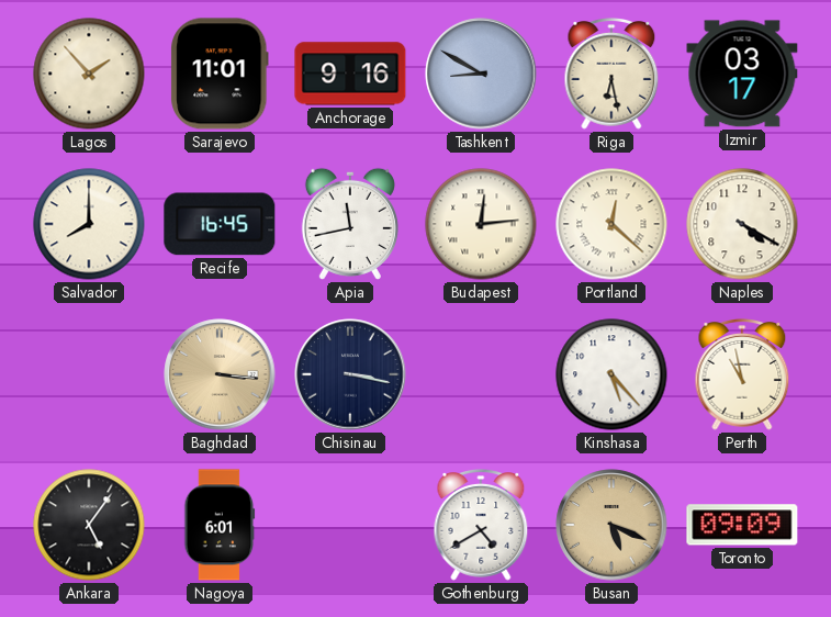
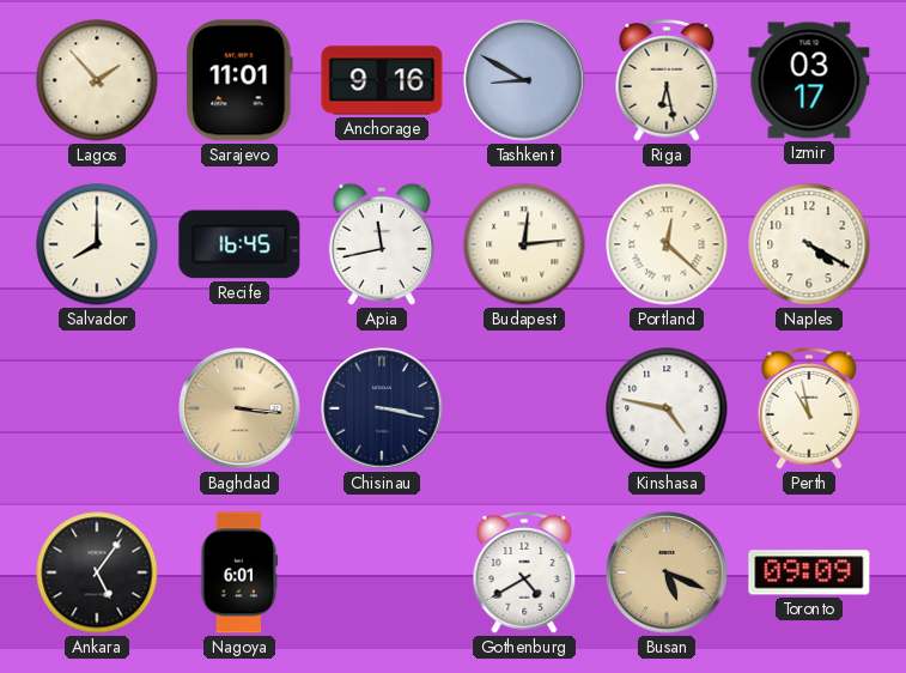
Kinshasa: 5:23 -> 4:47 (667, 408)
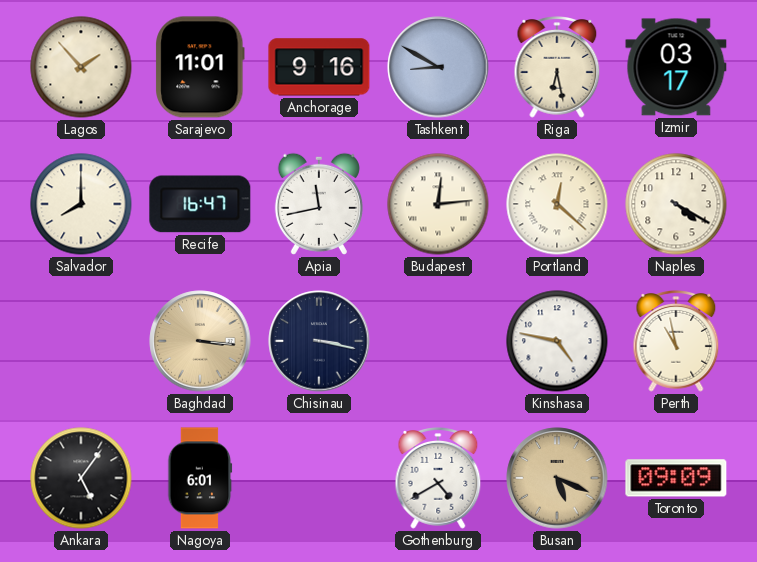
Recife: 16:45 -> 16:47 (200, 204)
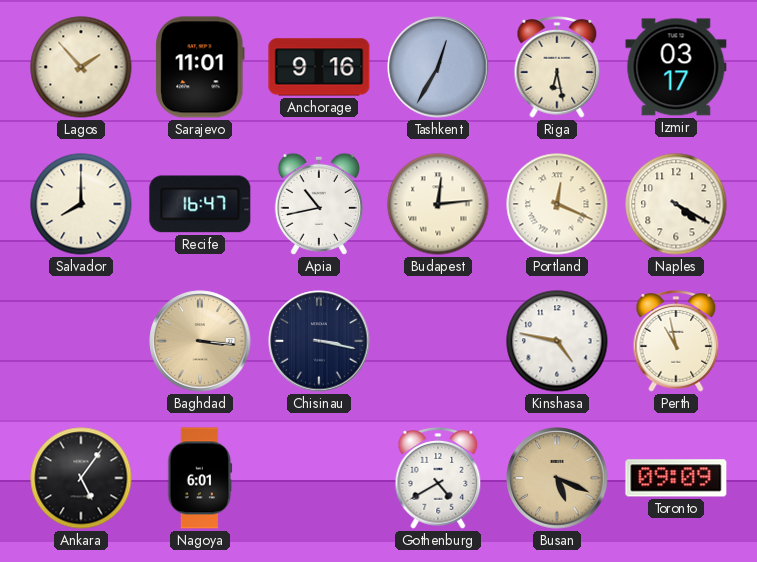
Tashkent: 8:50 -> 12:35 (438, 67)
Apia: 11:43 -> 10:43 (319, 204)
Portland: 12:22 -> 12:19 (557, 204)
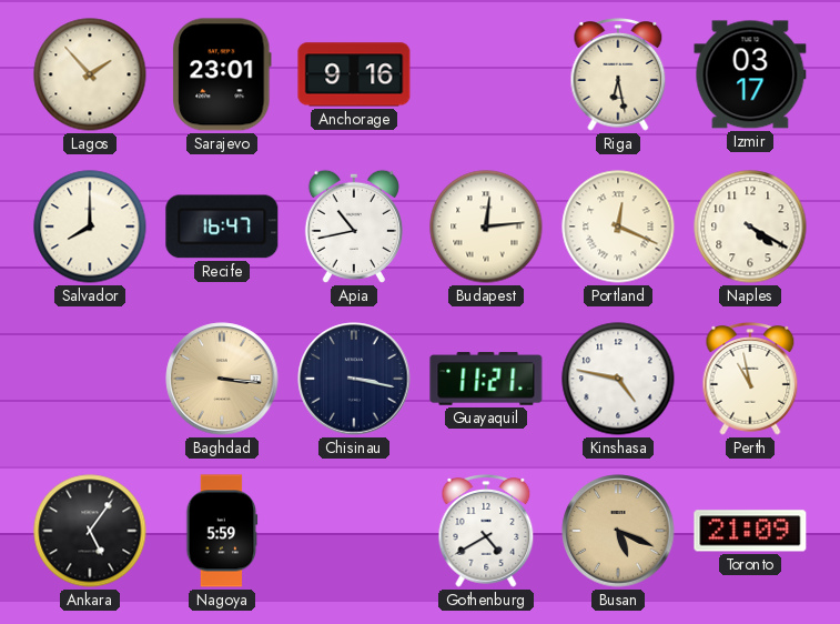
Sarajevo: 11:01 -> 23:01 (222, 74)
Tashkent: 12:35 -> none (438, 67)
Guayaquil: none -> 11:21 (486, 379)
Nagoya: 6:01 -> 5:59 (222, 531)
Toronto: 09:09 -> 21:09 (750, 531)
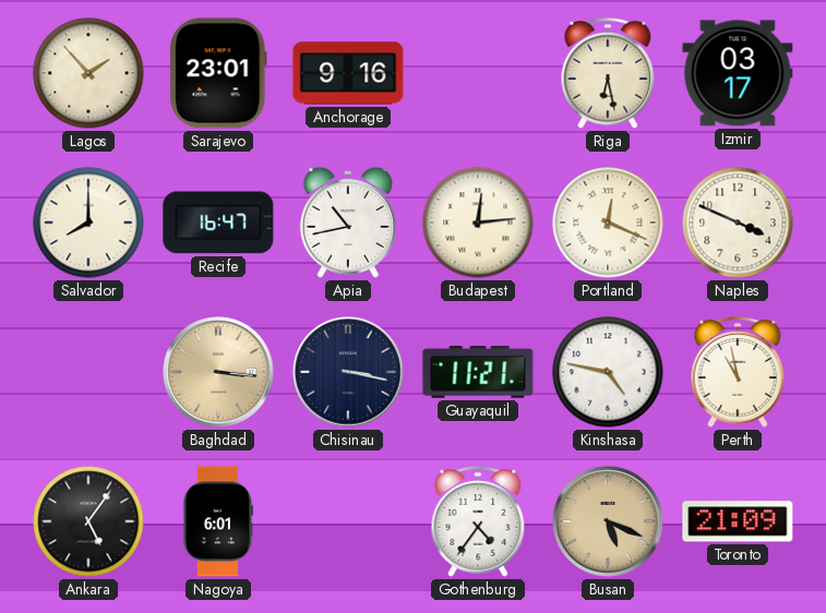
Naples: 4:20 -> 3:49 (738, 223)
Nagoya: 5:59 -> 6:01 (218, 521)
Gothenburg: 4:40 -> 4:36 (478, 521)
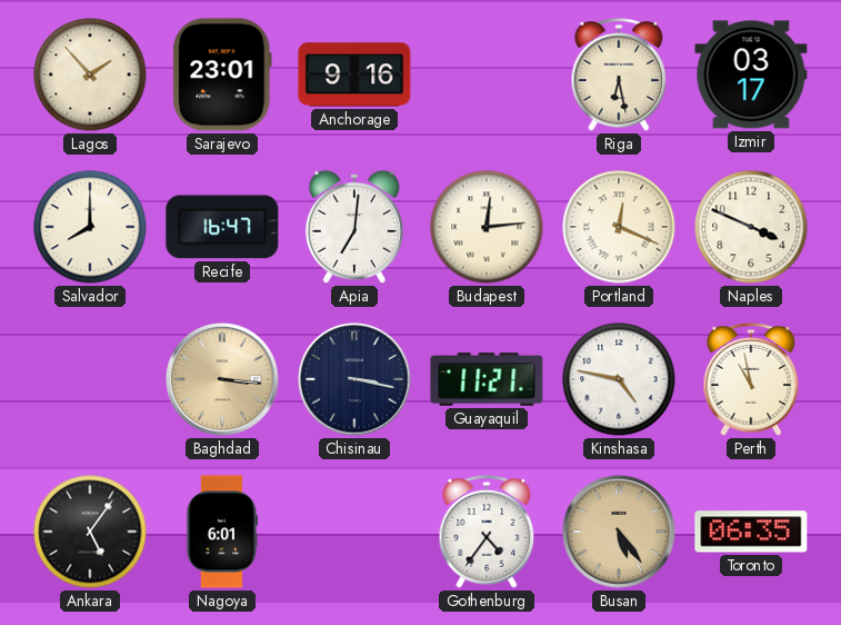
Apia: 10:43 -> 7:01 (354, 227)
Busan: 5:19 -> 5:24 (619, 532)
Toronto: 21:09 -> 06:35 (751, 532)
